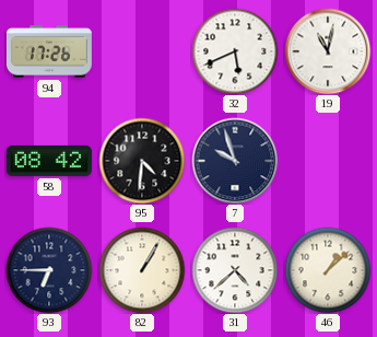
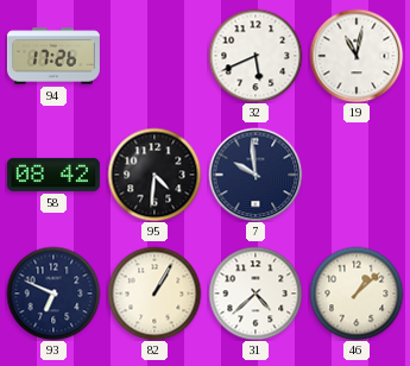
7: 9:57 -> 9:59 (256, 175)
93: 6:45 -> 6:49 (53, 294)
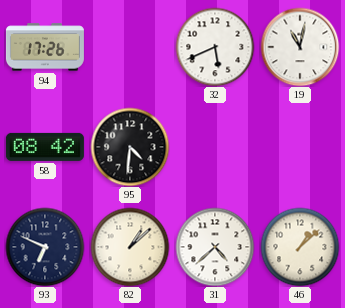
7: 9:59 -> none (256, 175)
82: 1:05 -> 1:08 (130, 247)
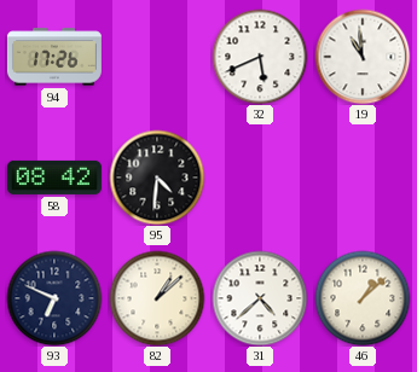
19: 11:02 -> 10:59 (363, 57)
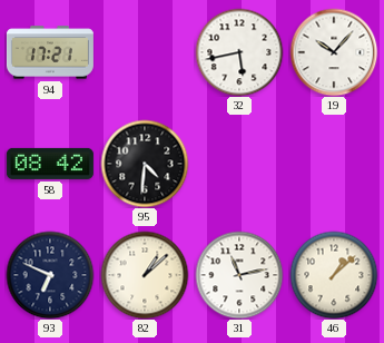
94: 17:26 -> 17:21 (50, 52)
32: 5:41 -> 5:43 (239, 52)
19: 10:59 -> 10:07 (334, 52)
31: 4:38 -> 11:13 (239, 275)
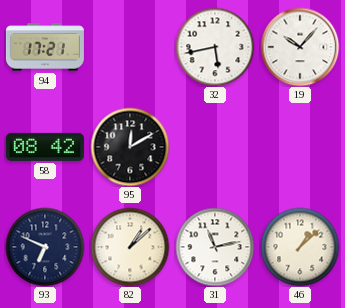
95: 4:31 -> 12:10 (130, 147)
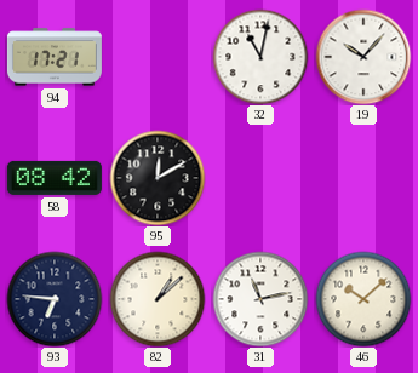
32: 5:43 -> 11:02 (260, 57)
93: 6:49 -> 6:46 (55, 299)
46: 1:08 -> 10:08 (363, 299)
